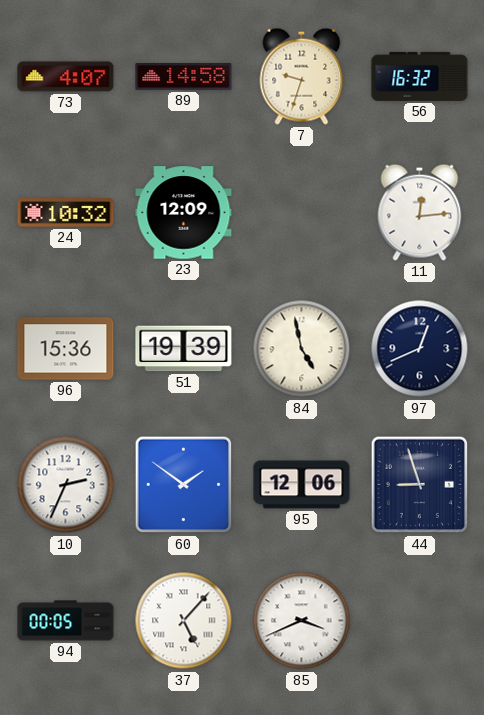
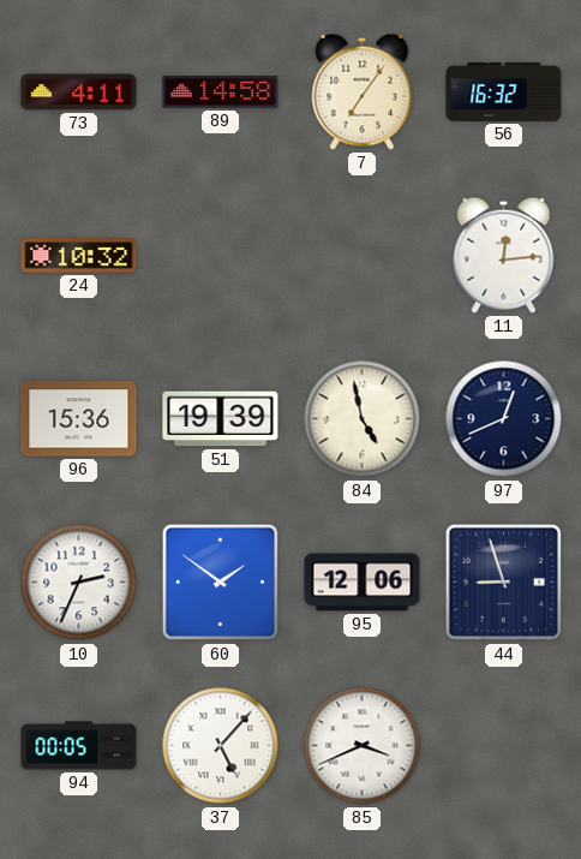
73: 4:07 -> 4:11 (79, 93)
7: 9:33 -> 7:06 (363, 91)
23: 12:09 -> none (184, 213)
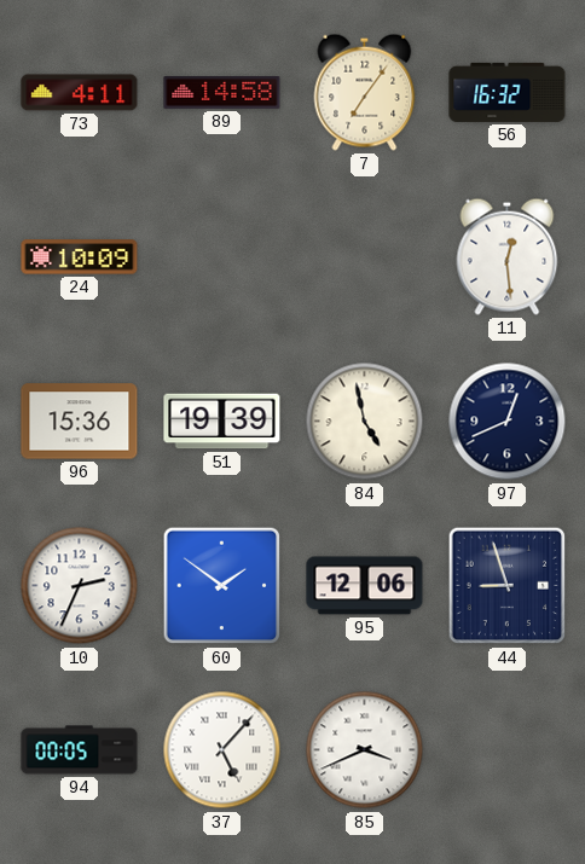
24: 10:32 -> 10:09 (80, 257)
11: 12:14 -> 12:29 (508, 256)
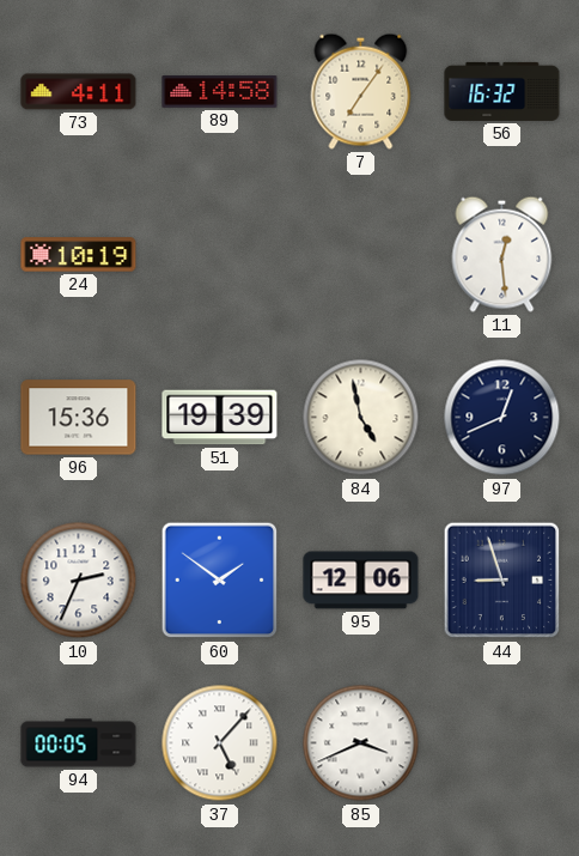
24: 10:09 -> 10:19 (79, 255)
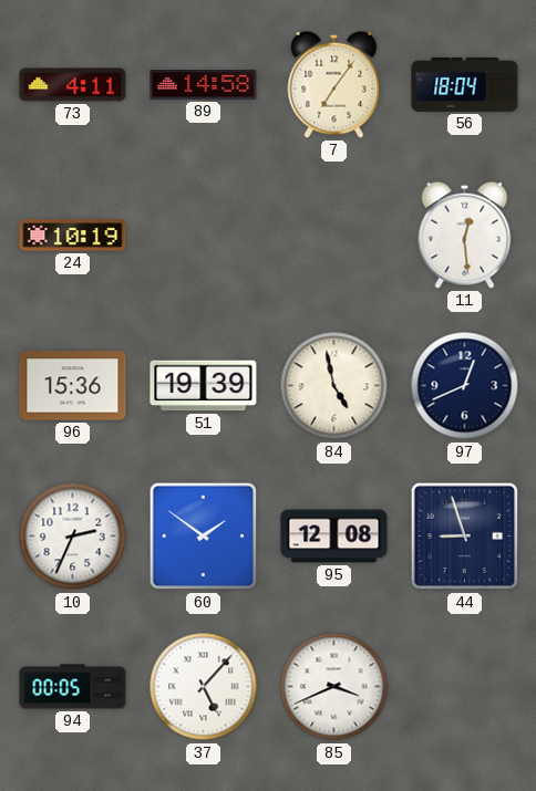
56: 16:32 -> 18:04 (465, 84)
95: 12:06 -> 12:08 (334, 537)
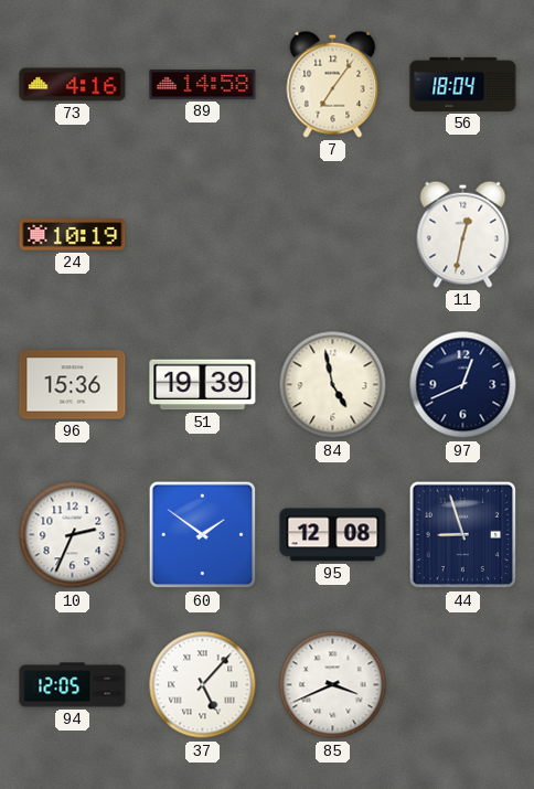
73: 4:11 -> 4:16 (73, 85)
11: 12:29 -> 12:32 (463, 234)
94: 00:05 -> 12:05 (73, 685)
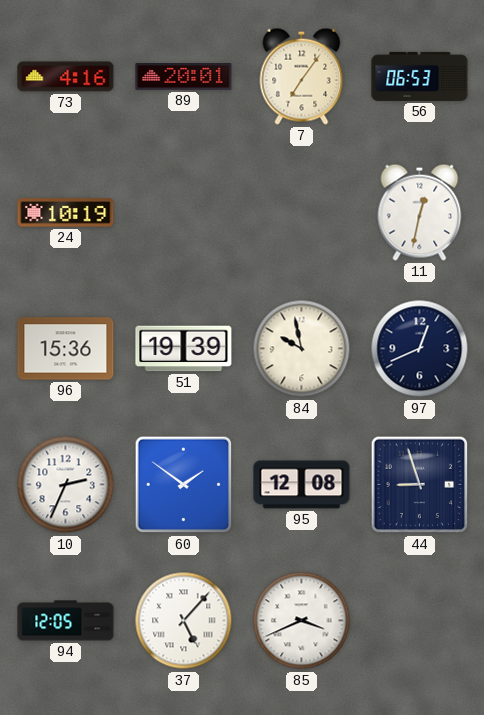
89: 14:58 -> 20:01 (184, 77)
56: 18:04 -> 06:53 (420, 76)
84: 4:58 -> 9:58 (302, 349)
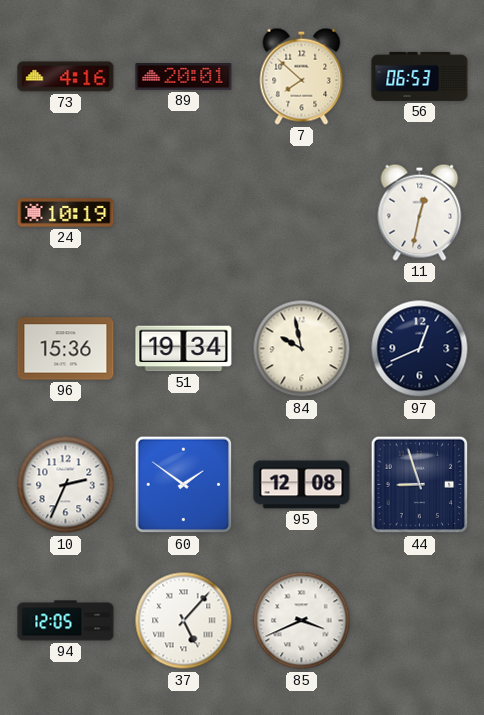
7: 7:06 -> 7:52 (302, 76)
51: 19:39 -> 19:34 (184, 349)
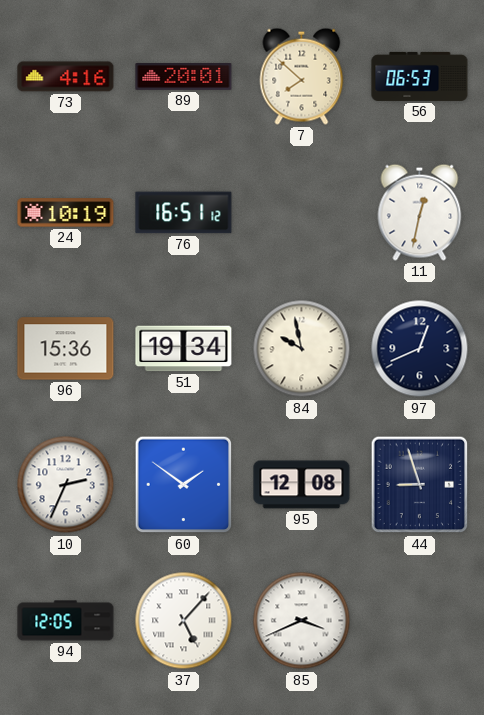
76: none -> 16:51 (184, 213)
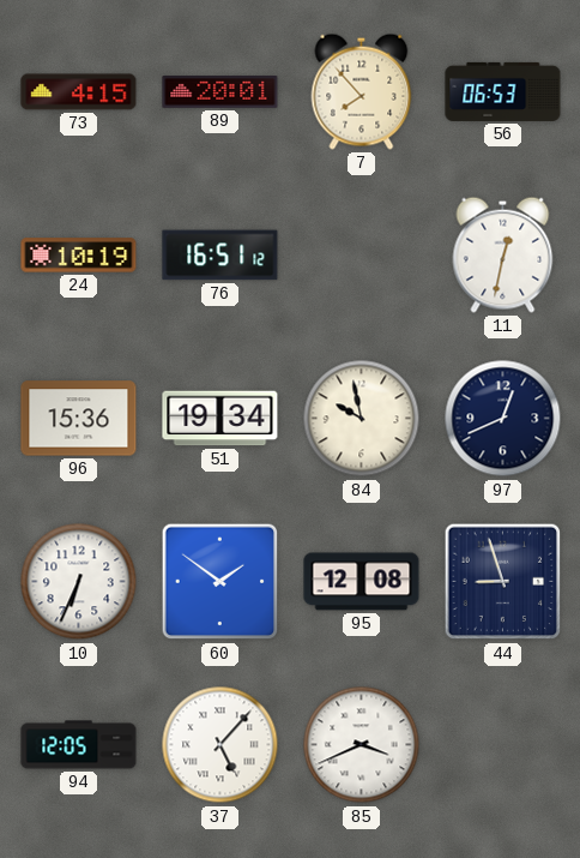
73: 4:16 -> 4:15 (79, 92)
7: 7:52 -> 7:53 (362, 91)
10: 2:34 -> 6:34 (79, 582)
